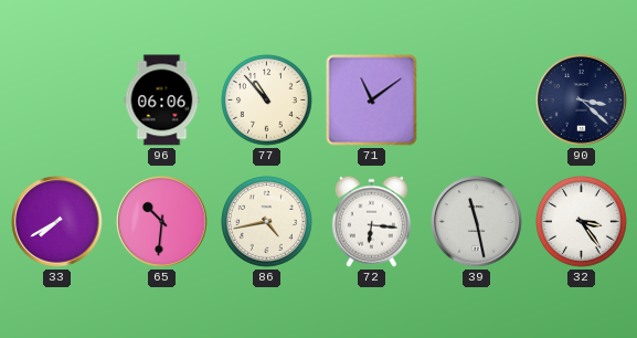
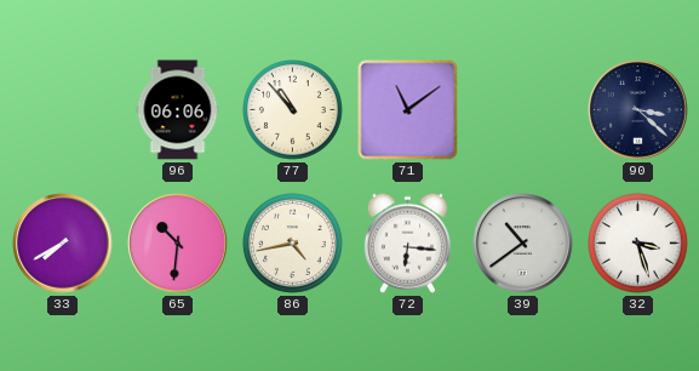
39: 11:28 -> 10:39 (523, 244)
32: 3:24 -> 3:27 (638, 244)
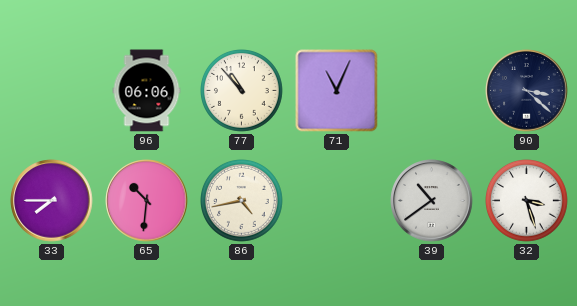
71: 11:09 -> 11:04 (337, 91)
33: 7:40 -> 7:45 (52, 201)
72: 6:16 -> none (407, 242)
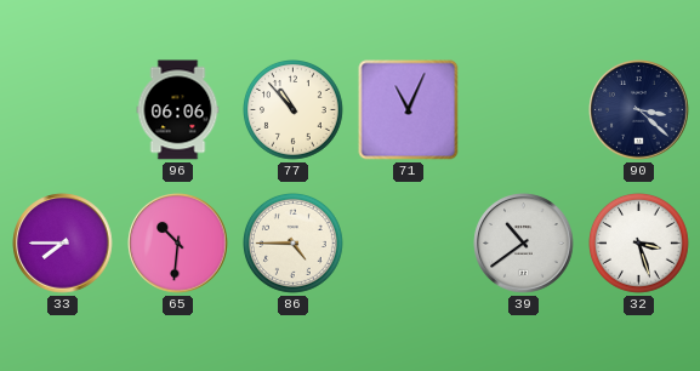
86: 4:43 -> 4:45 (294, 244)
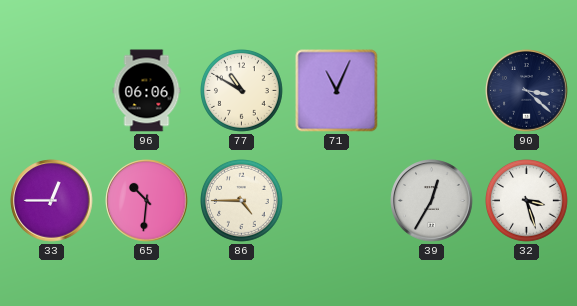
77: 10:53 -> 10:50 (242, 91)
33: 7:45 -> 12:45 (52, 201)
39: 10:39 -> 12:35 (432, 201)
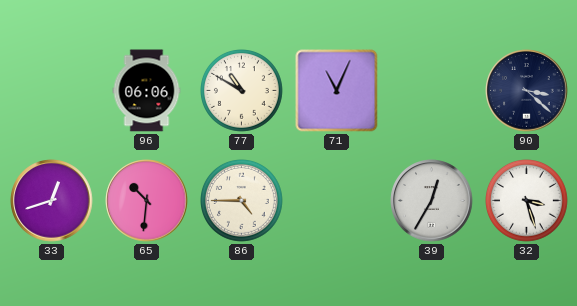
33: 12:45 -> 12:42 (52, 201)
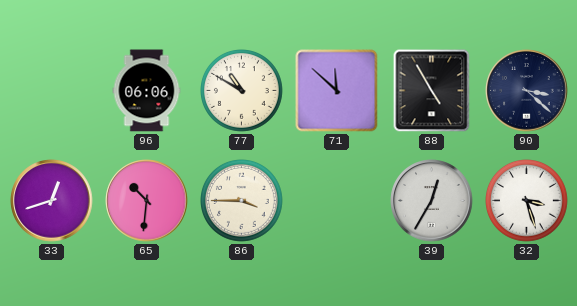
71: 11:04 -> 11:52 (337, 91)
88: none -> 4:55 (432, 91)
86: 4:45 -> 3:45 (242, 201)
